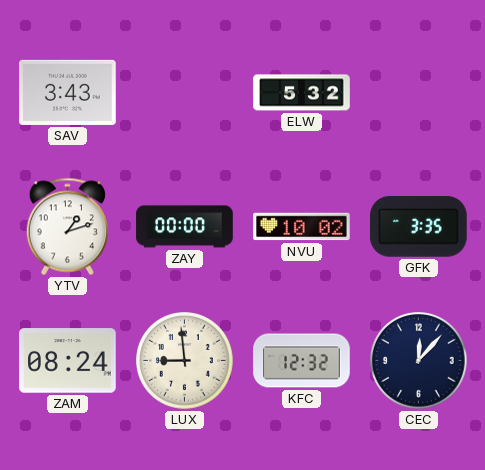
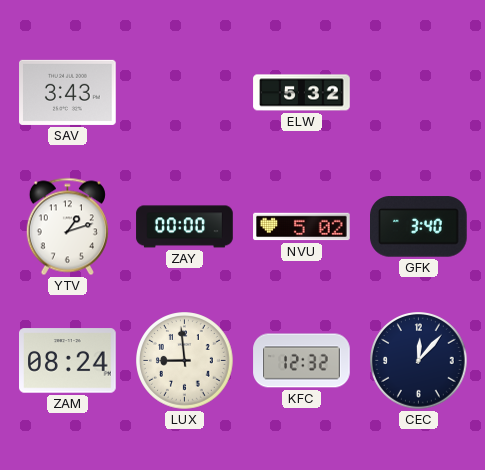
NVU: 10:02 -> 5:02 (302, 227)
GFK: 3:35 -> 3:40 (419, 227)
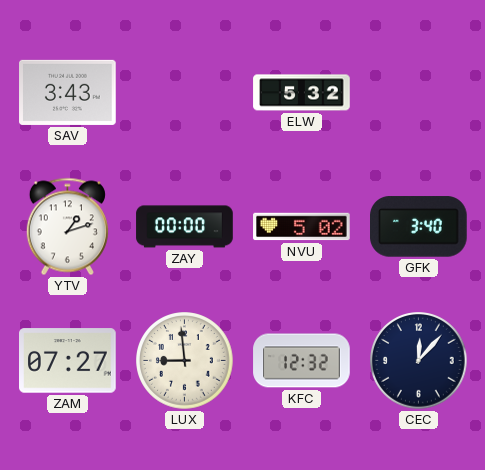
ZAM: 08:24 -> 07:27 (68, 361)
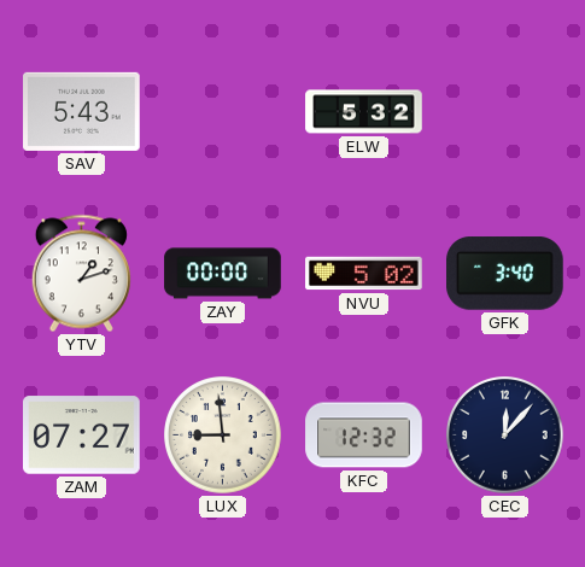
SAV: 3:43 -> 5:43 (82, 111)
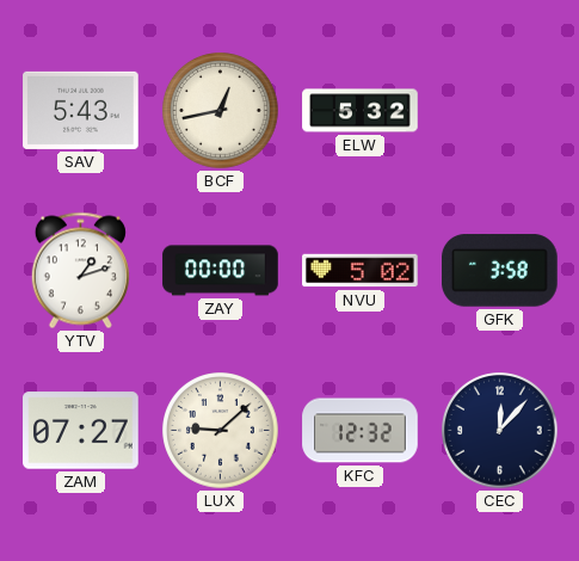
BCF: none -> 12:43 (221, 111)
GFK: 3:40 -> 3:58 (500, 271)
LUX: 8:59 -> 9:08 (221, 431)
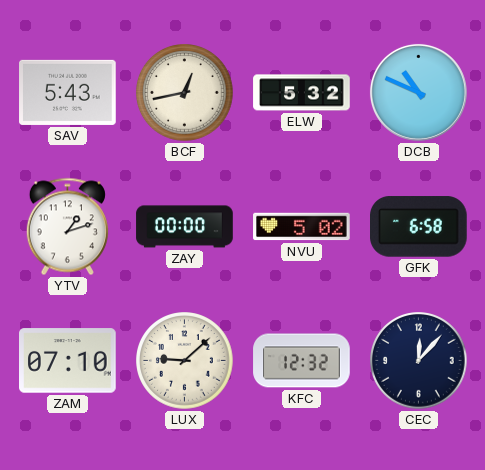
DCB: none -> 10:49 (418, 92)
GFK: 3:58 -> 6:58 (419, 227)
ZAM: 07:27 -> 07:10 (68, 361)
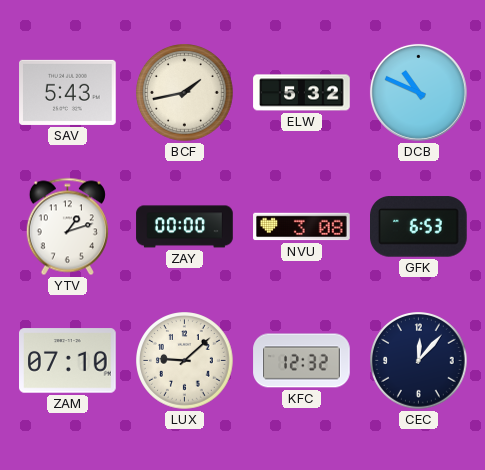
BCF: 12:43 -> 1:43 (185, 93)
NVU: 5:02 -> 3:08 (302, 227)
GFK: 6:58 -> 6:53 (419, 227)
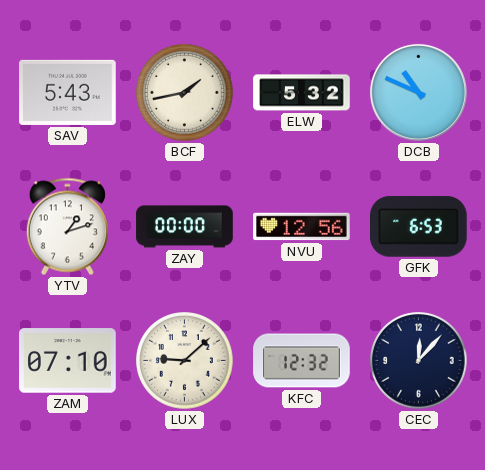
NVU: 3:08 -> 12:56 (302, 227)
